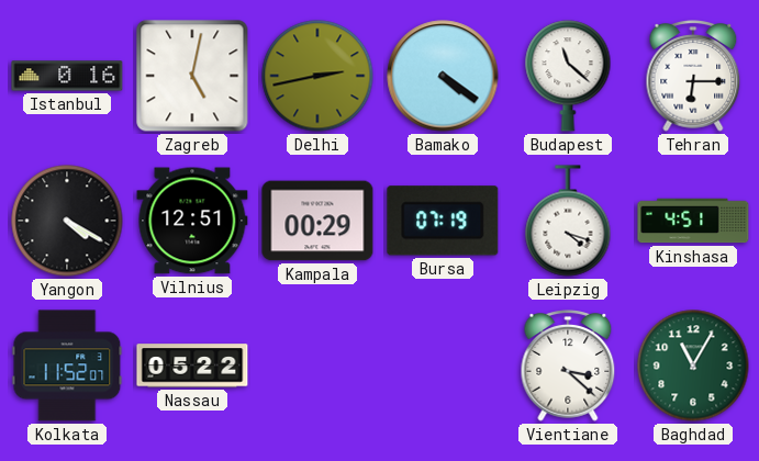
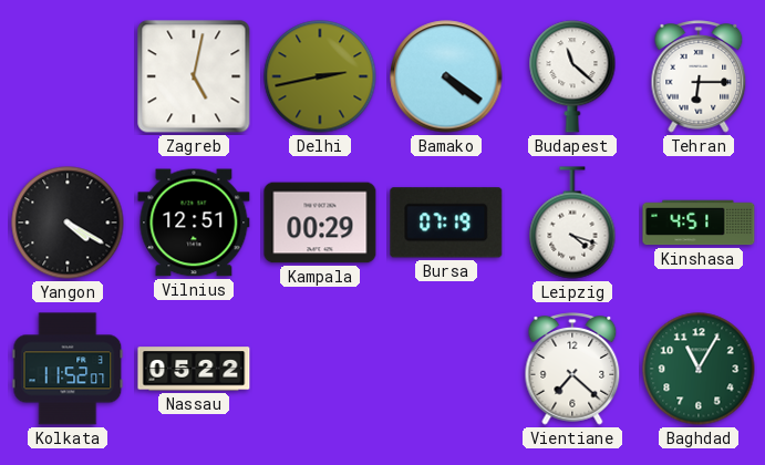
Istanbul: 0:16 -> none (67, 76)
Vientiane: 3:22 -> 7:22 (572, 369)
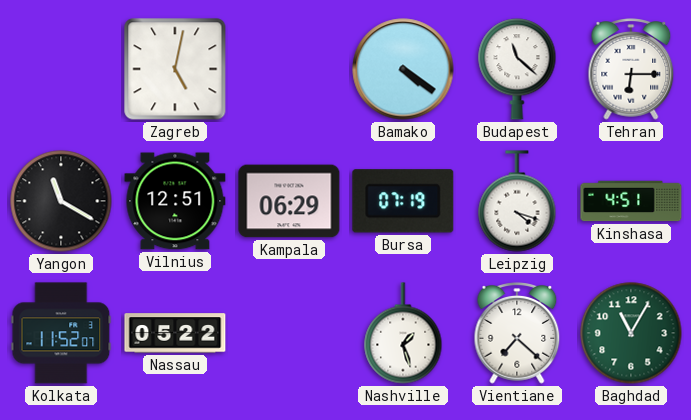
Delhi: 2:43 -> none (320, 76)
Yangon: 4:20 -> 11:20 (61, 201)
Kampala: 00:29 -> 06:29 (289, 201)
Nashville: none -> 1:27 (403, 333)
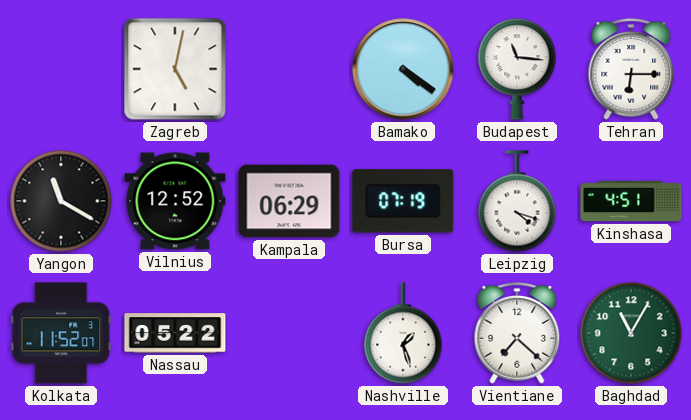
Budapest: 11:22 -> 11:16 (517, 69)
Vilnius: 12:51 -> 12:52 (175, 201)
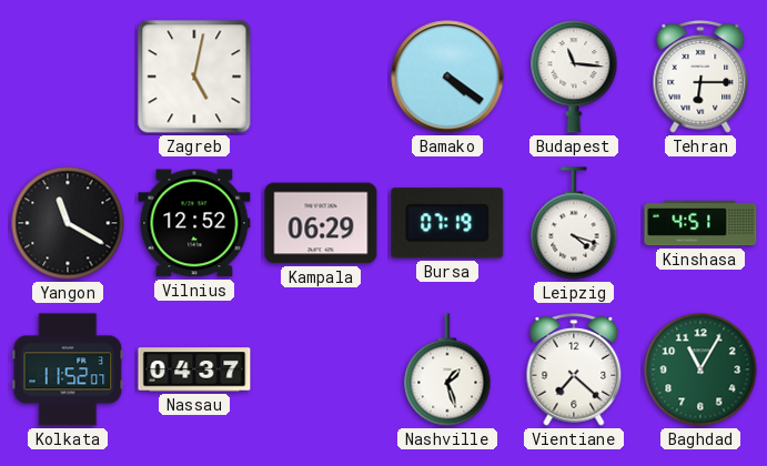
Nassau: 05:22 -> 04:37 (194, 369)
